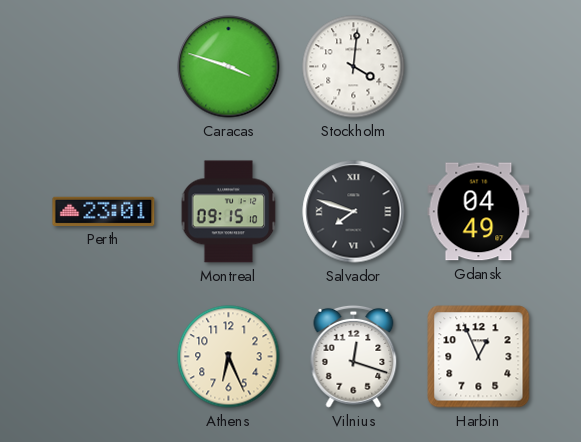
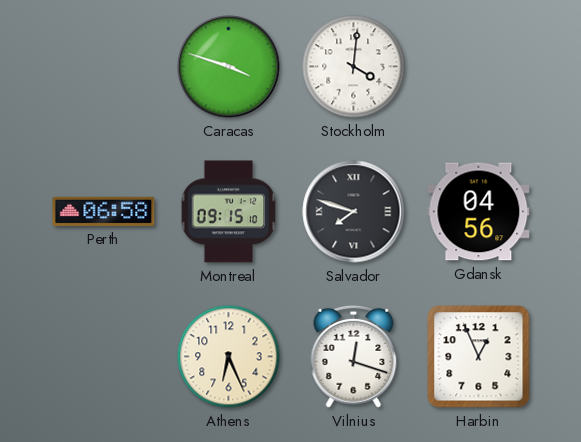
Perth: 23:01 -> 06:58 (104, 211)
Gdansk: 04:49 -> 04:56 (479, 212)
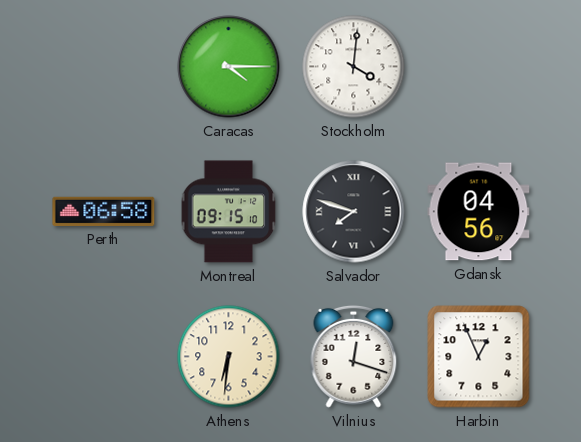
Caracas: 3:48 -> 4:15 (229, 67)
Athens: 6:26 -> 6:31 (229, 357)
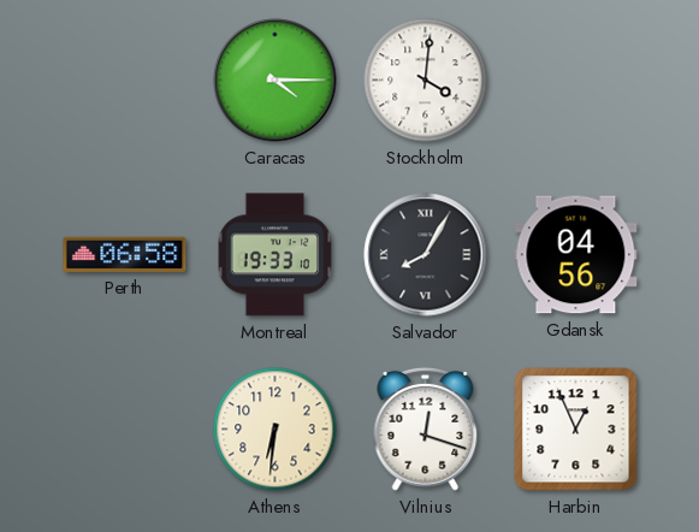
Montreal: 09:15 -> 19:33 (276, 255)
Salvador: 7:48 -> 8:05 (426, 255)
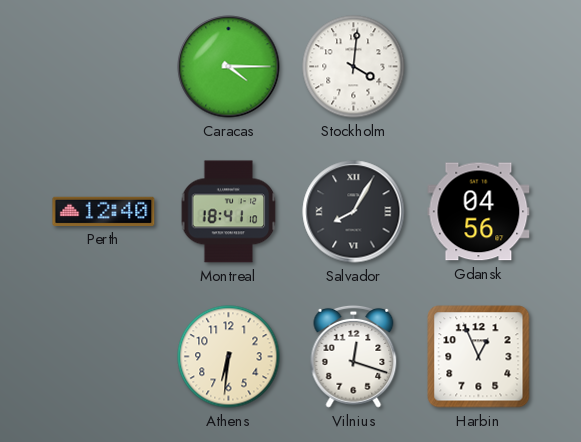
Perth: 06:58 -> 12:40 (104, 211)
Montreal: 19:33 -> 18:41 (229, 212)
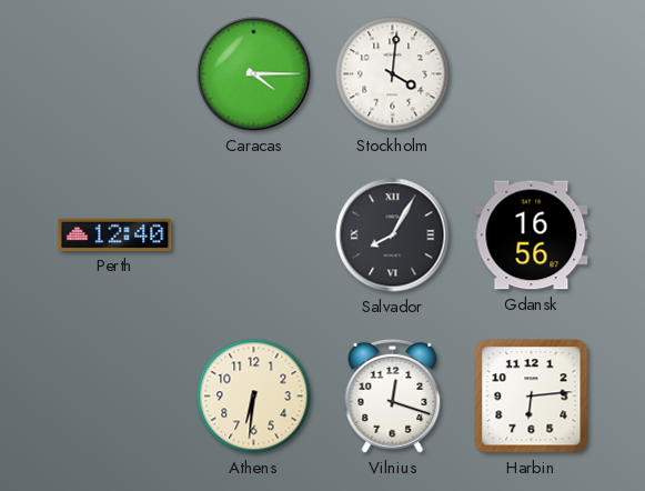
Montreal: 18:41 -> none (229, 212)
Gdansk: 04:56 -> 16:56 (532, 236)
Harbin: 12:56 -> 6:14 (532, 397)
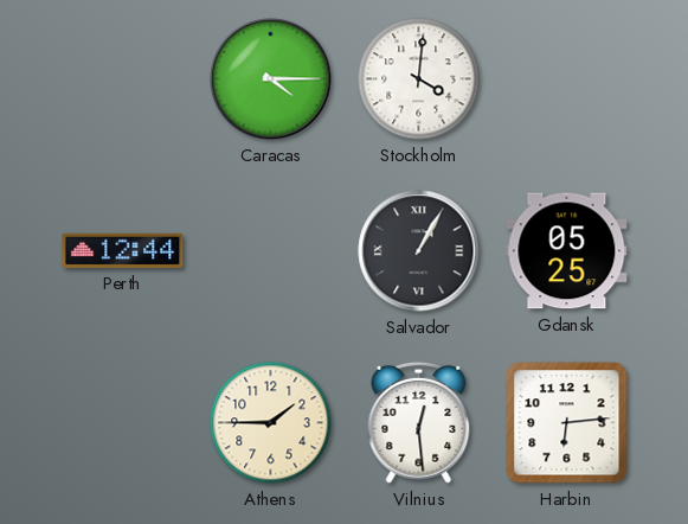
Perth: 12:40 -> 12:44 (123, 250)
Salvador: 8:05 -> 1:05 (419, 251)
Gdansk: 16:56 -> 05:25 (567, 251)
Athens: 6:31 -> 1:45 (271, 423)
Vilnius: 12:18 -> 12:29 (419, 422)
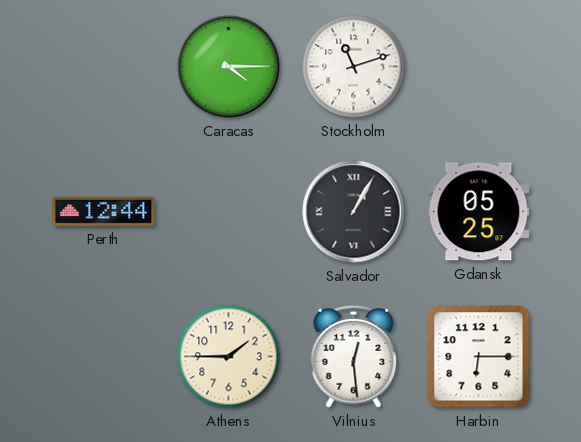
Stockholm: 4:01 -> 11:12 (354, 67)
Harbin: 6:14 -> 6:15 (479, 357)
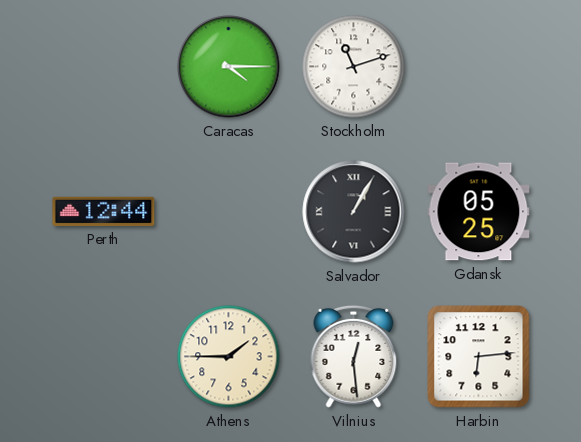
Harbin: 6:15 -> 6:14 (479, 357)
